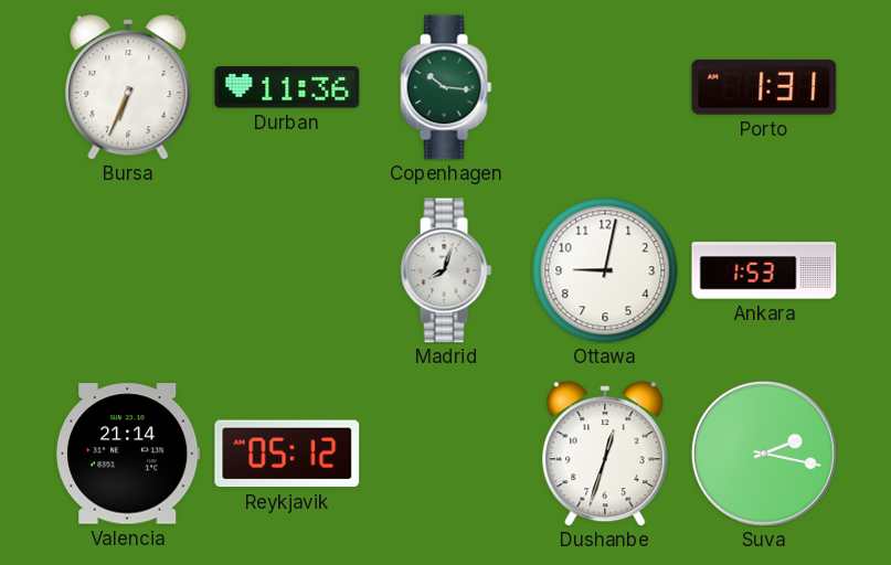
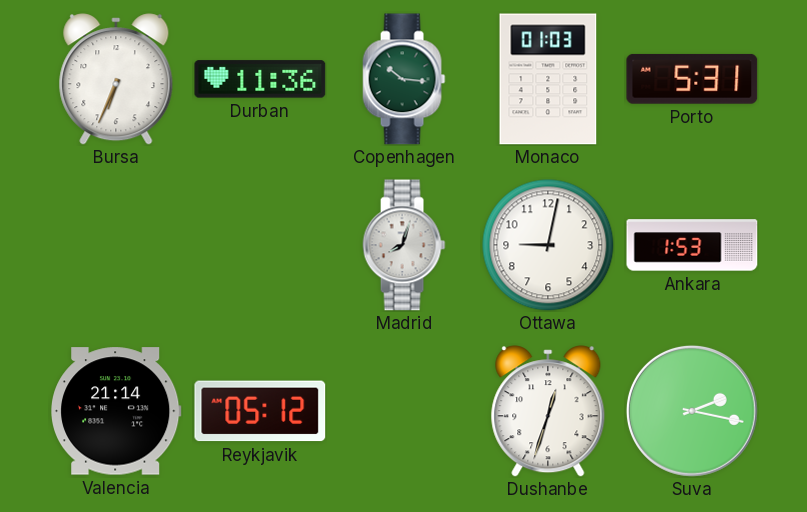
Monaco: none -> 01:03 (548, 79)
Porto: 1:31 -> 5:31 (692, 79)
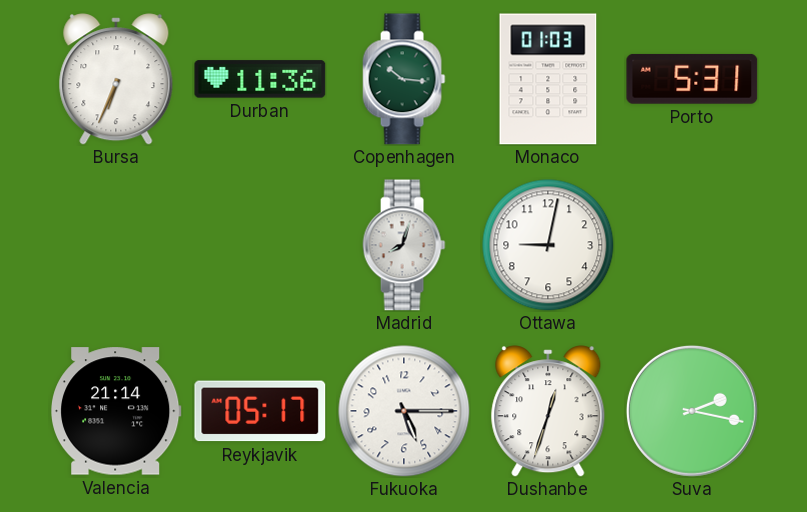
Ankara: 1:53 -> none (692, 245)
Reykjavik: 05:12 -> 05:17 (260, 411)
Fukuoka: none -> 5:15 (404, 411)
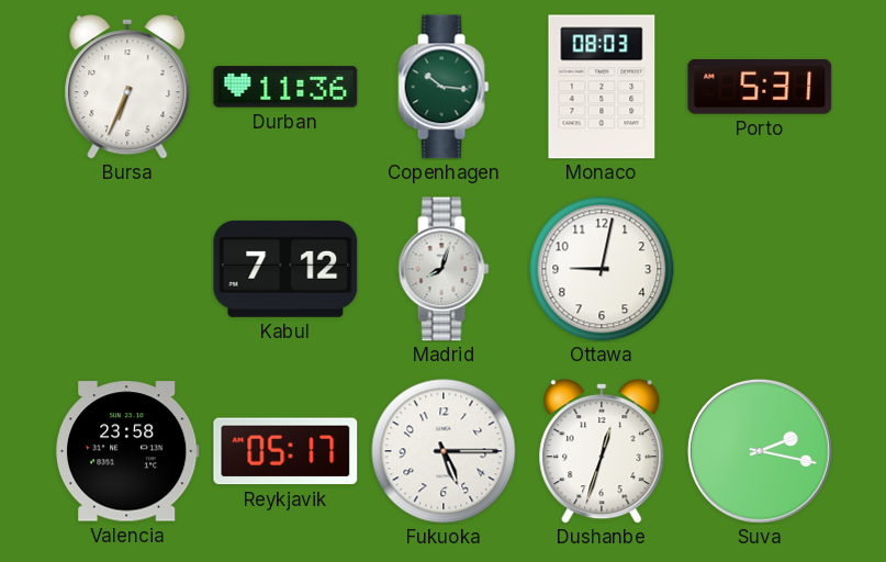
Monaco: 01:03 -> 08:03 (602, 87)
Kabul: none -> 7:12 (285, 269)
Valencia: 21:14 -> 23:58 (128, 451)
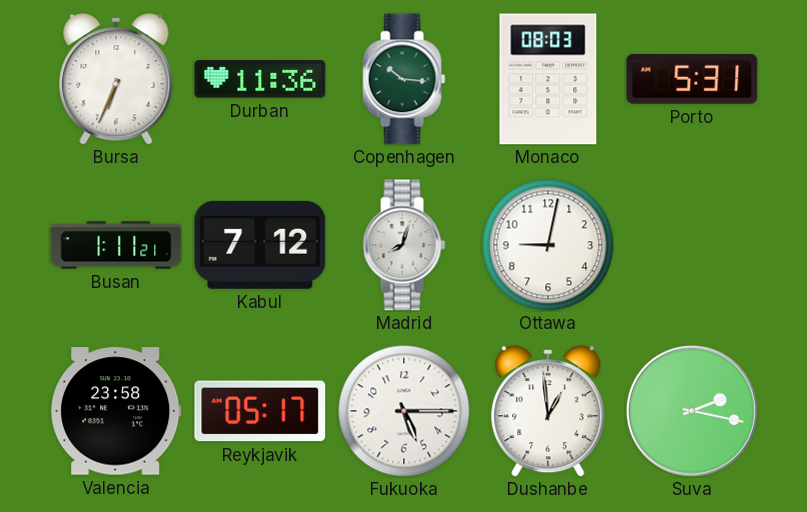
Busan: none -> 1:11 (116, 245)
Dushanbe: 12:33 -> 12:59 (548, 411)
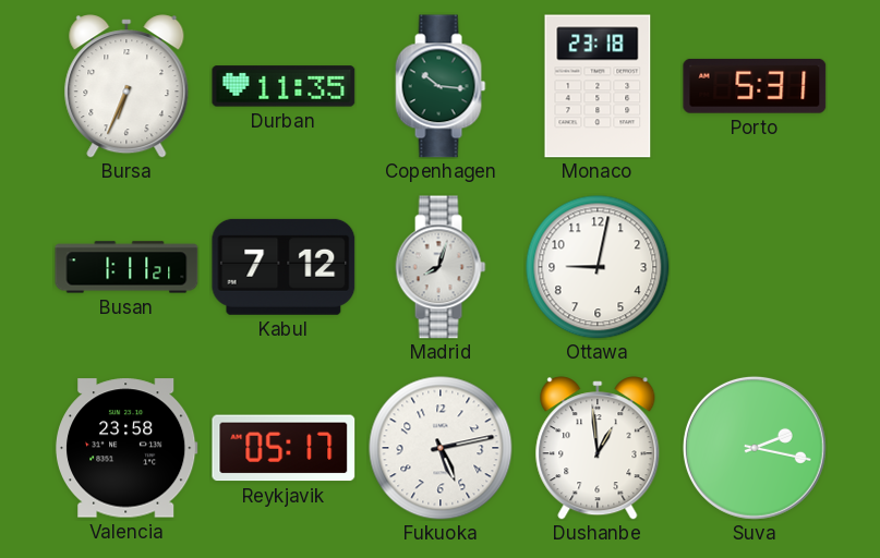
Durban: 11:36 -> 11:35 (284, 86)
Monaco: 08:03 -> 23:18 (598, 86)
Fukuoka: 5:15 -> 5:13 (441, 448)
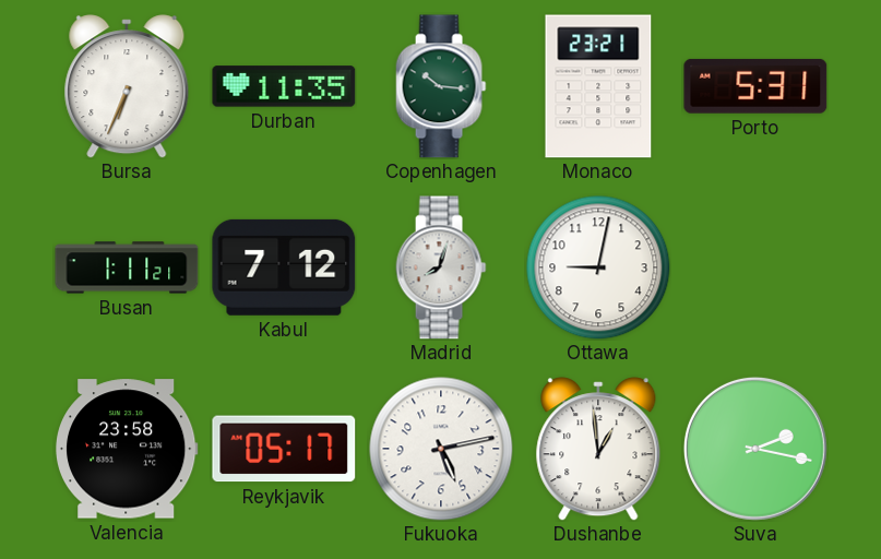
Monaco: 23:18 -> 23:21 (598, 86)
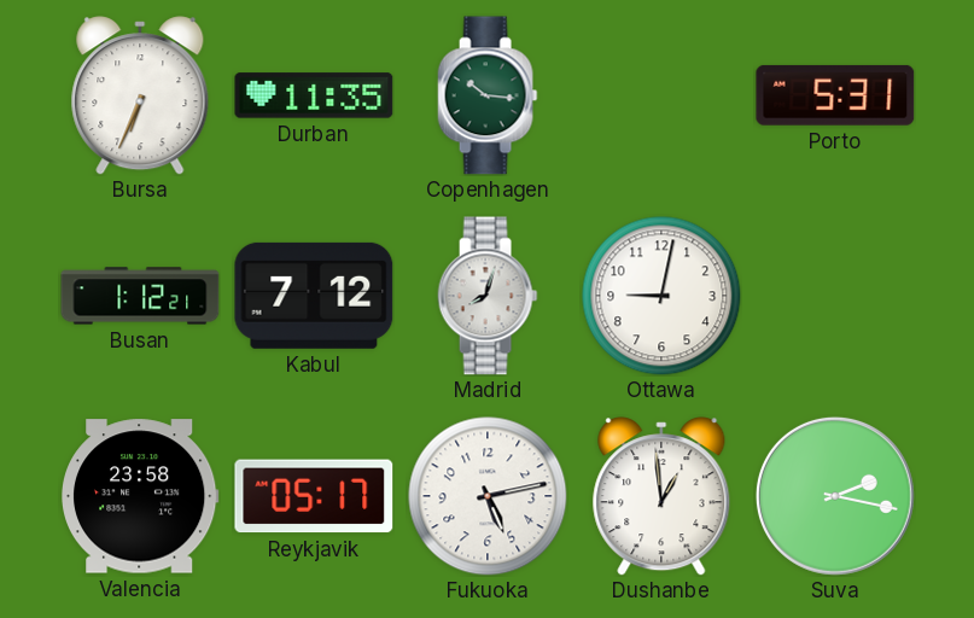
Monaco: 23:21 -> none (598, 86)
Busan: 1:11 -> 1:12 (140, 296)
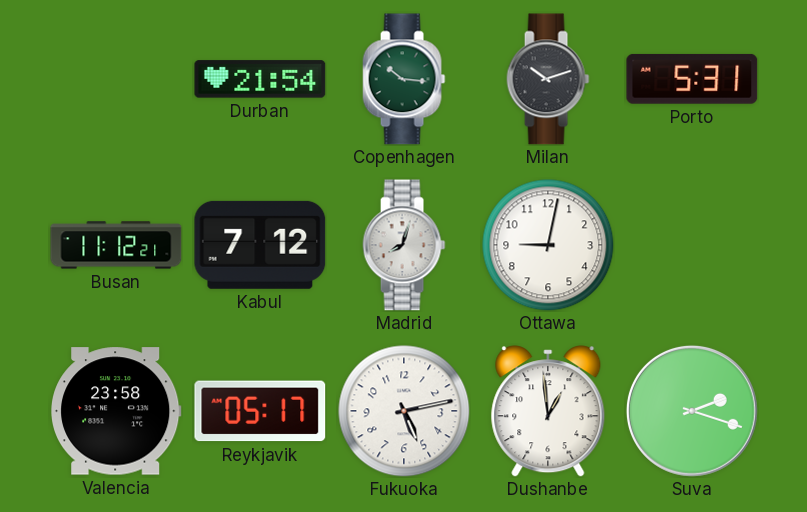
Bursa: 6:34 -> none (140, 95)
Durban: 11:35 -> 21:54 (260, 79)
Milan: none -> 10:12 (548, 79)
Busan: 1:12 -> 11:12 (116, 245)
Suva: 2:17 -> 2:18 (692, 411)
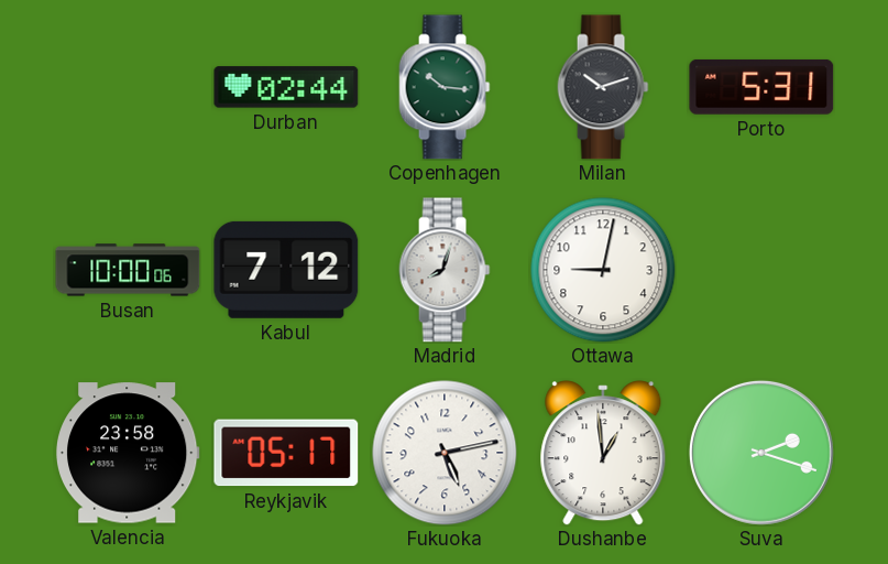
Durban: 21:54 -> 02:44 (286, 87)
Busan: 11:12 -> 10:00 (128, 270)
